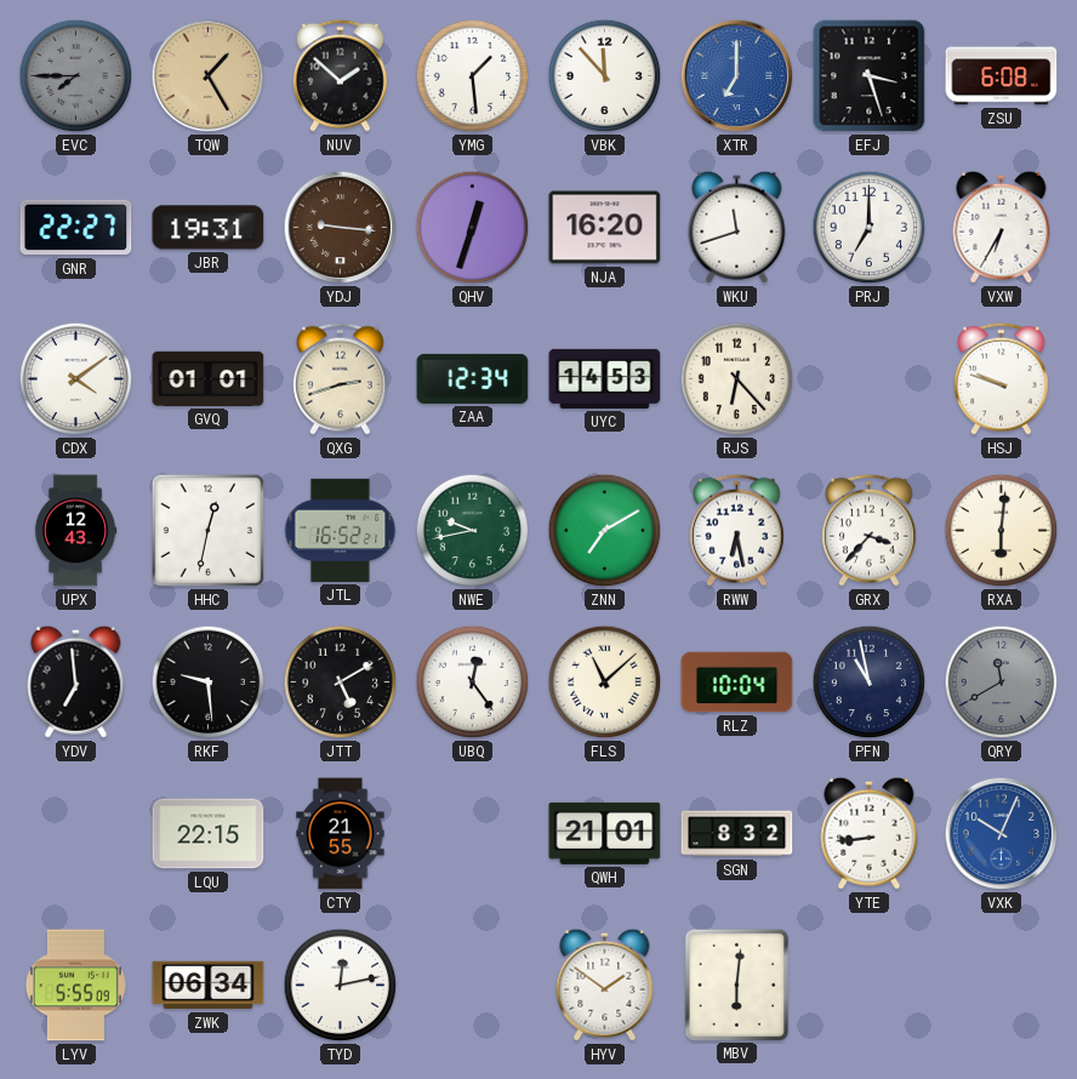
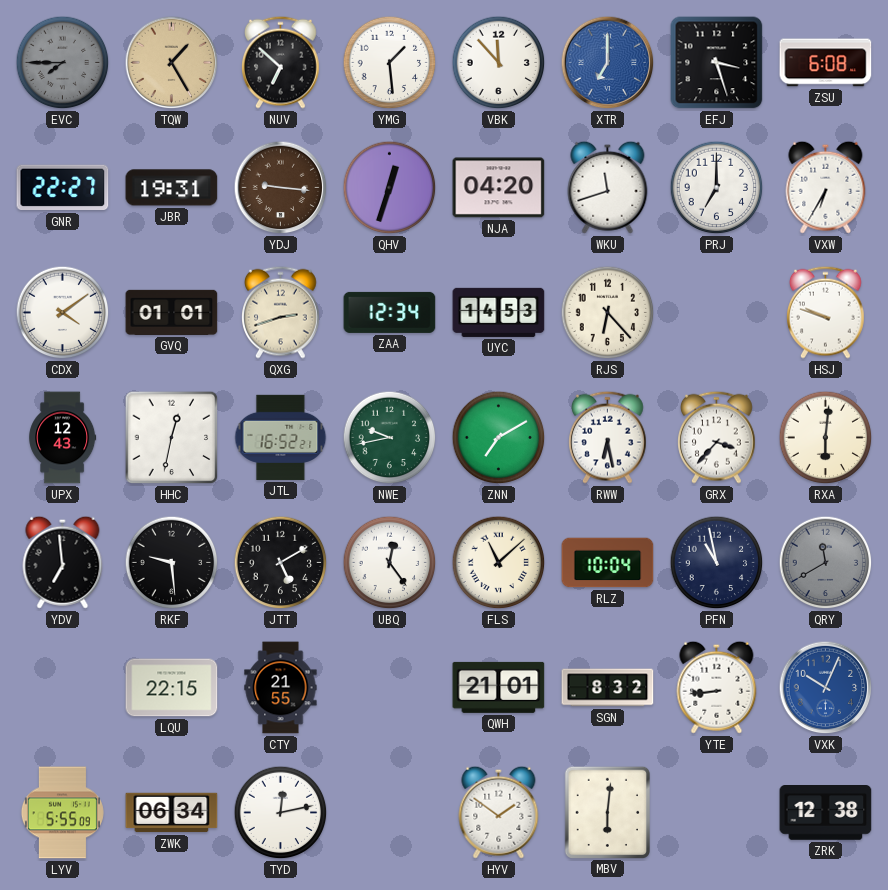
NUV: 1:52 -> 6:52 (281, 62)
NJA: 16:20 -> 04:20 (499, 188)
ZRK: none -> 12:38 (826, 813)
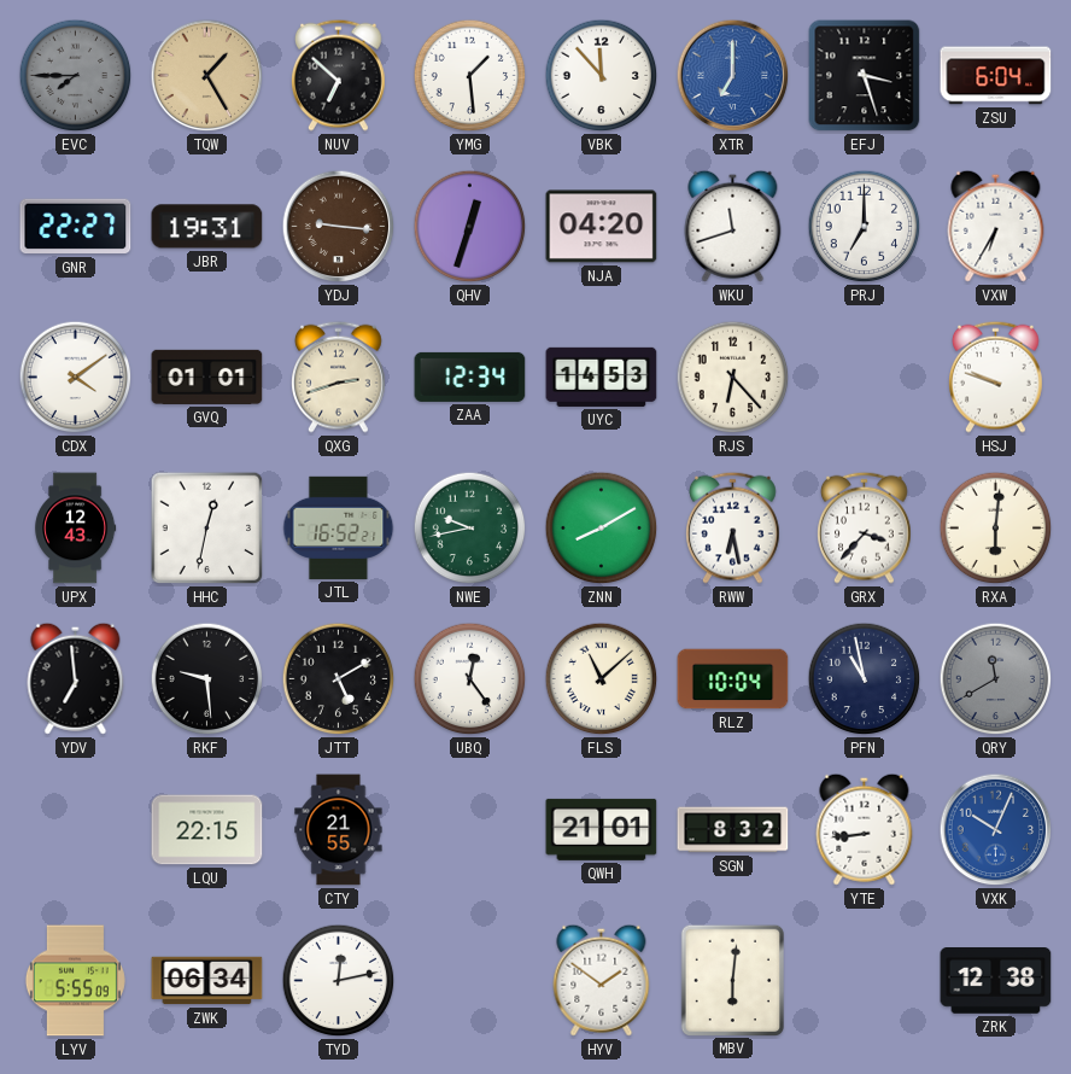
ZSU: 6:08 -> 6:04 (996, 76)
ZNN: 7:10 -> 8:10 (602, 529)
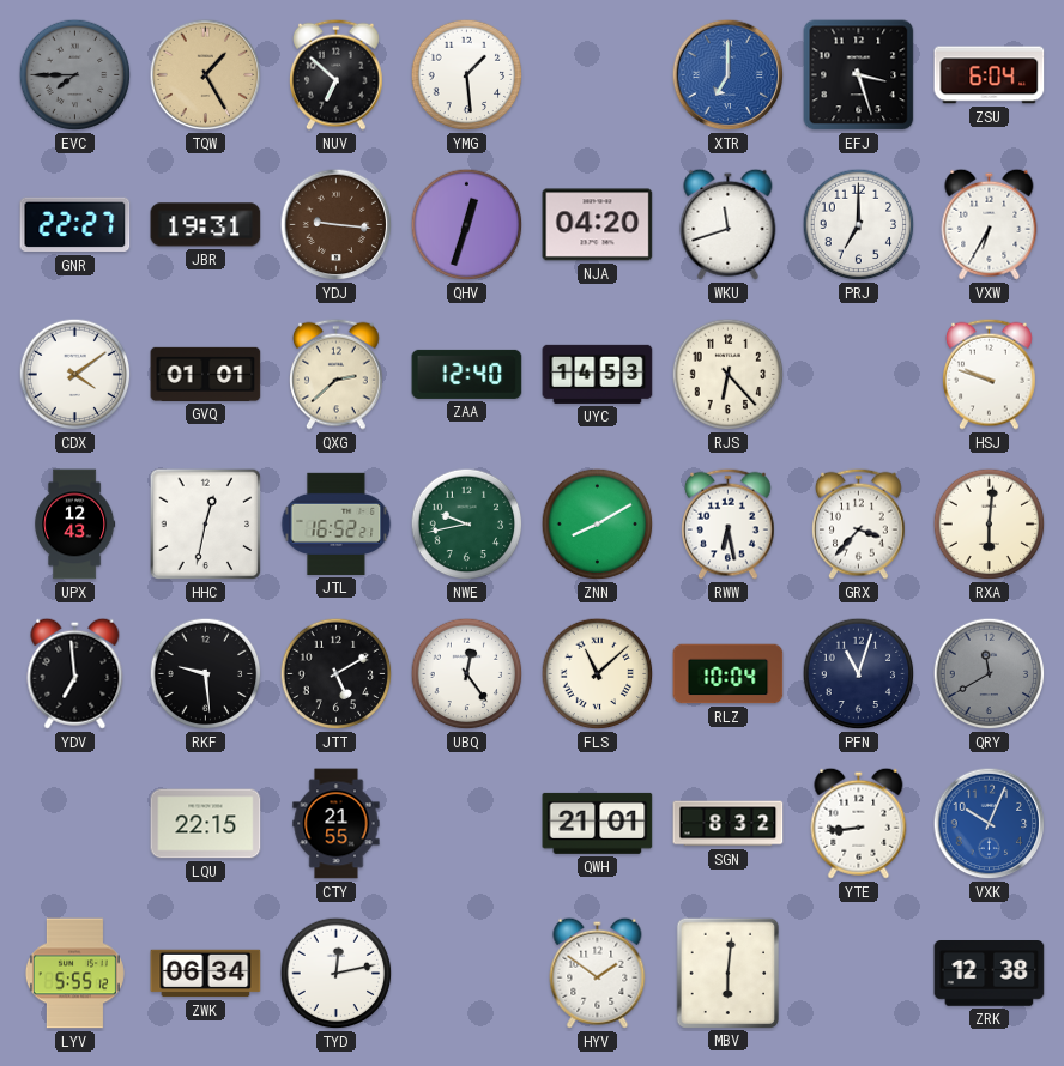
VBK: 11:53 -> none (602, 76)
QXG: 2:42 -> 2:38 (337, 374)
ZAA: 12:34 -> 12:40 (467, 374)
PFN: 10:58 -> 11:03 (859, 674)
LYV: 5:55:09 -> 5:55:12 (74, 974)
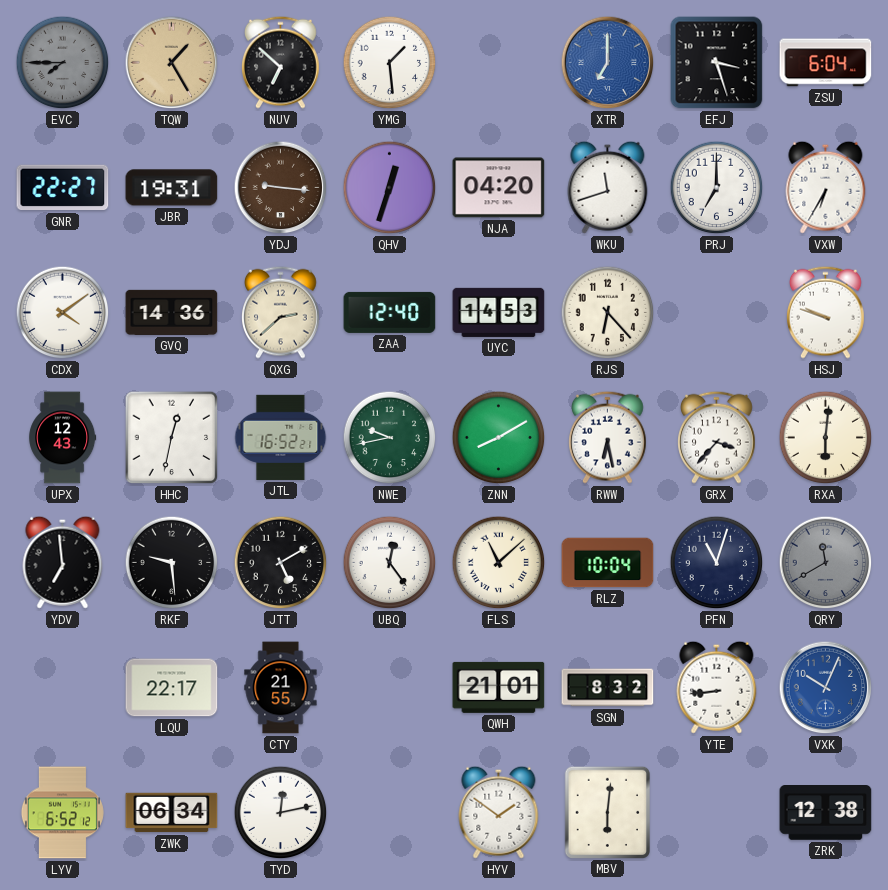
GVQ: 01:01 -> 14:36 (172, 312)
LQU: 22:15 -> 22:17 (172, 688)
LYV: 5:55 -> 6:52 (62, 813)
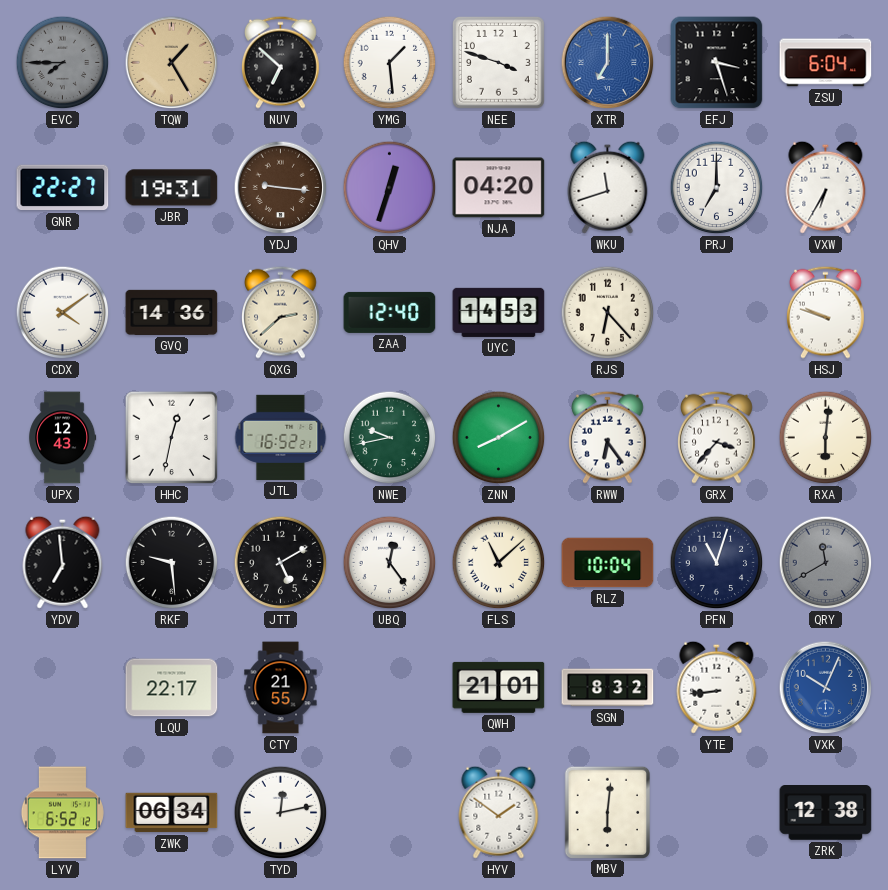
NEE: none -> 3:48 (498, 62)
RWW: 6:28 -> 6:24 (608, 437)
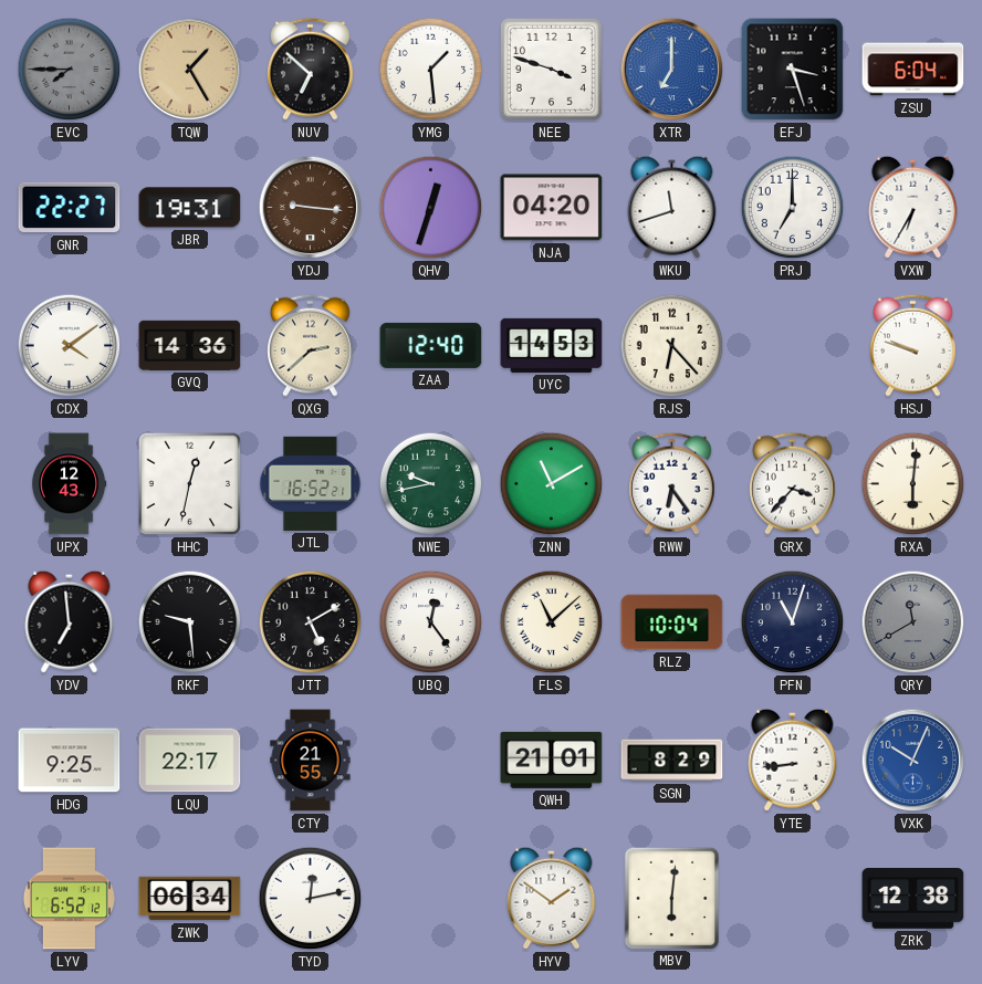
ZNN: 8:10 -> 11:10 (552, 484)
HDG: none -> 9:25 (70, 761)
SGN: 8:32 -> 8:29 (672, 761)
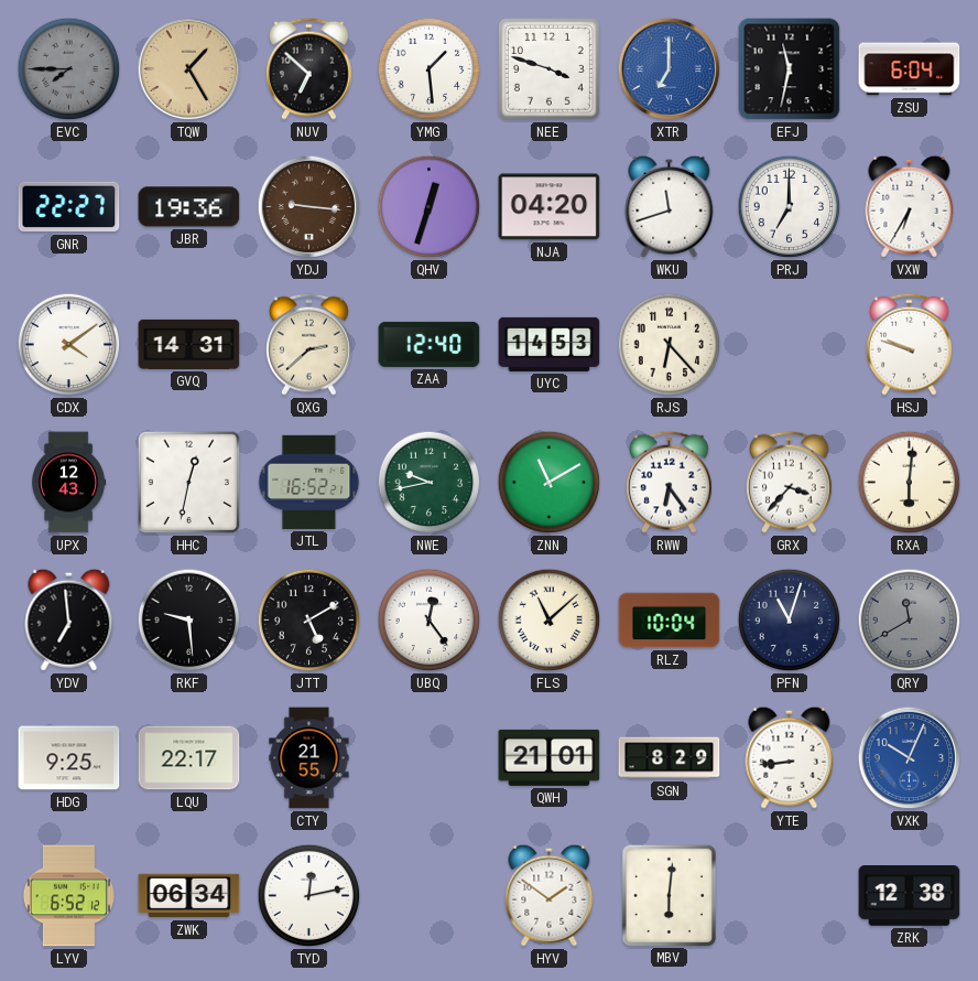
EFJ: 3:27 -> 11:32 (790, 69)
JBR: 19:31 -> 19:36 (189, 207)
GVQ: 14:36 -> 14:31 (189, 344)
